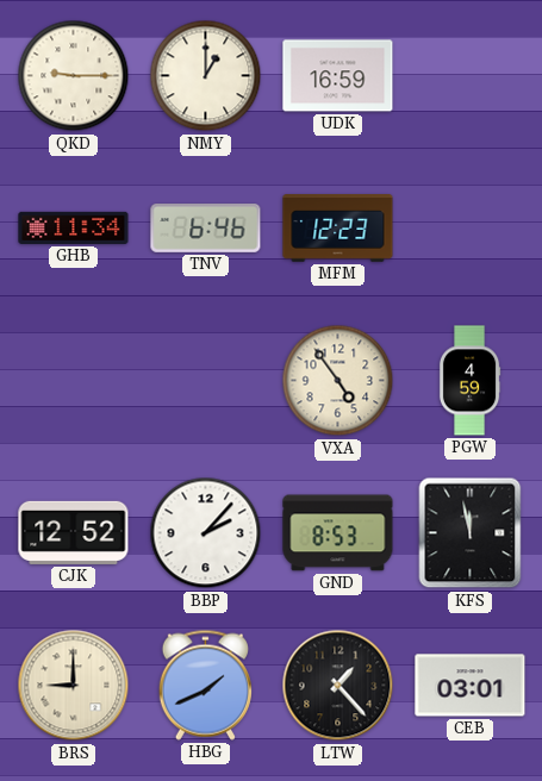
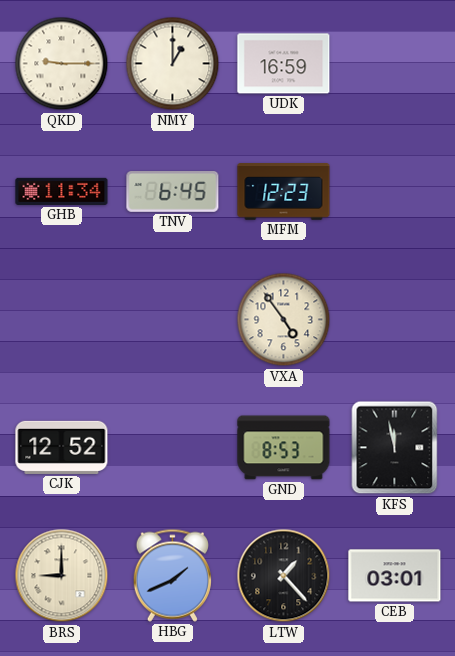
TNV: 6:46 -> 6:45 (173, 192)
PGW: 4:59 -> none (469, 381)
BBP: 2:07 -> none (206, 533)
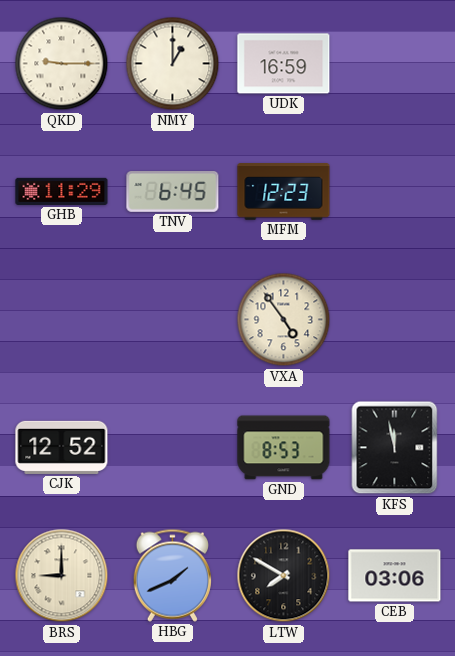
GHB: 11:34 -> 11:29 (62, 191)
LTW: 1:23 -> 7:50 (284, 576)
CEB: 03:01 -> 03:06 (395, 576)
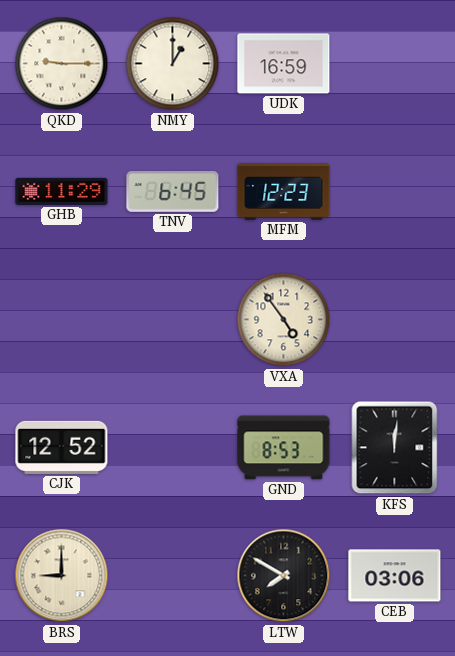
KFS: 11:58 -> 12:01 (395, 448)
HBG: 1:41 -> none (172, 575)
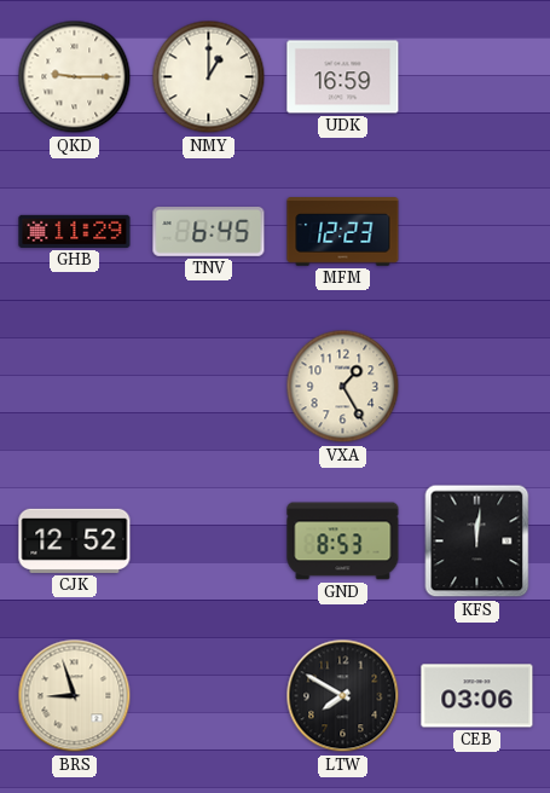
VXA: 4:54 -> 1:25 (343, 387)
BRS: 9:00 -> 8:57 (75, 696)
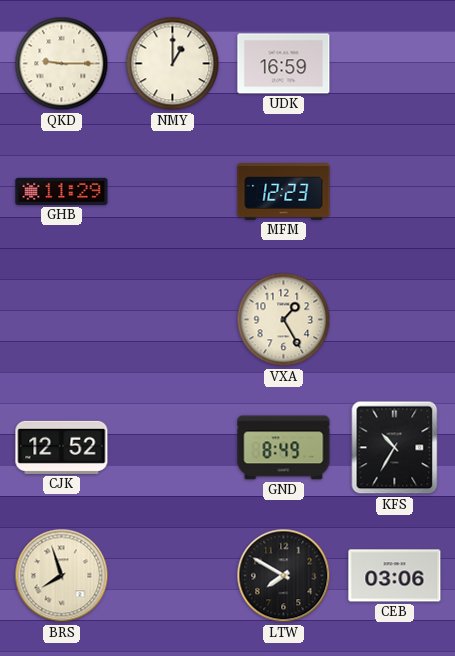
TNV: 6:45 -> none (209, 232)
GND: 8:53 -> 8:49 (284, 448)
KFS: 12:01 -> 10:35 (395, 448)
BRS: 8:57 -> 7:57 (62, 576)
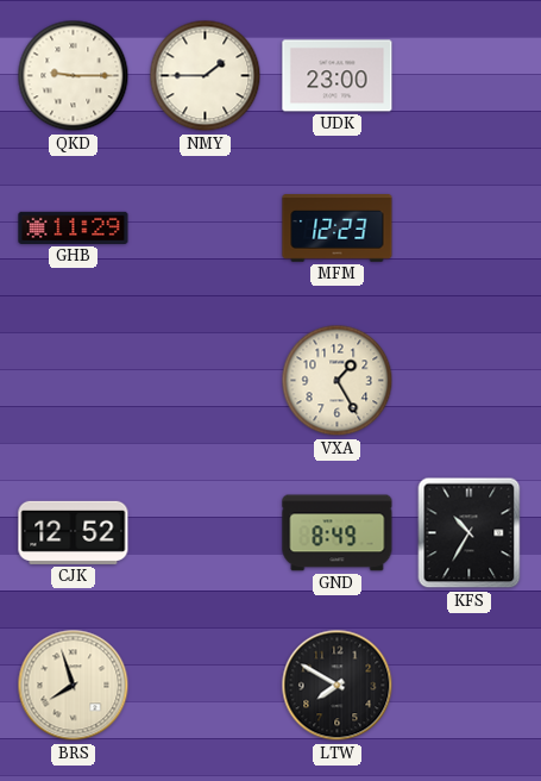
NMY: 1:00 -> 1:45 (206, 76)
UDK: 16:59 -> 23:00 (338, 76)
CEB: 03:06 -> none (395, 576)
